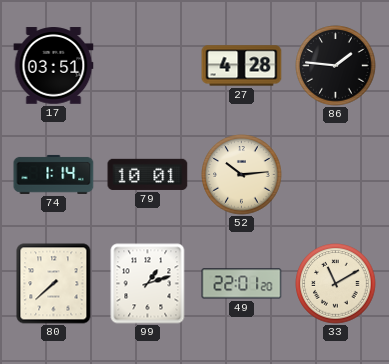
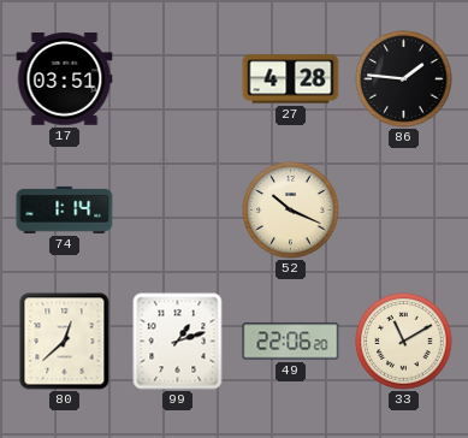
79: 10:01 -> none (148, 174)
52: 10:14 -> 10:19 (291, 211)
80: 7:38 -> 12:38 (65, 342)
49: 22:01 -> 22:06 (291, 342)
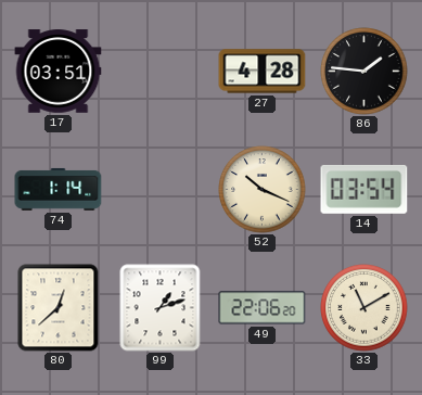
14: none -> 03:54 (365, 190)
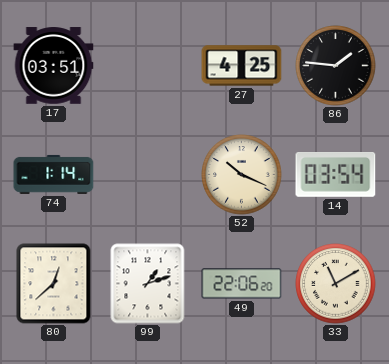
27: 4:28 -> 4:25 (242, 66)
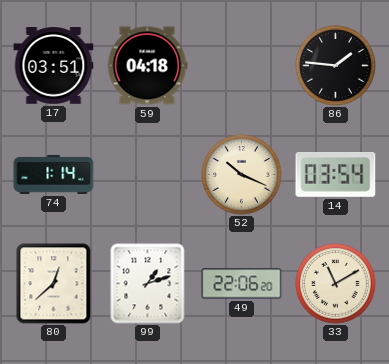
59: none -> 04:18 (147, 66)
27: 4:25 -> none (242, 66)
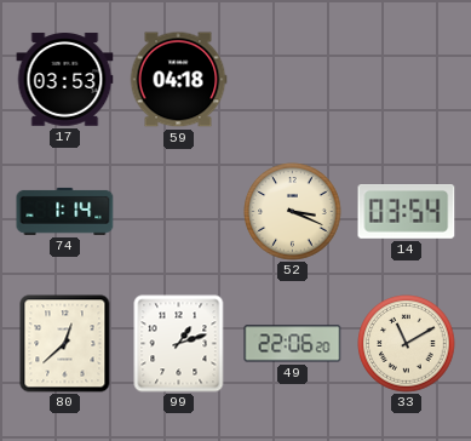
17: 03:51 -> 03:53 (65, 80)
86: 1:46 -> none (336, 66)
52: 10:19 -> 3:19 (293, 212)
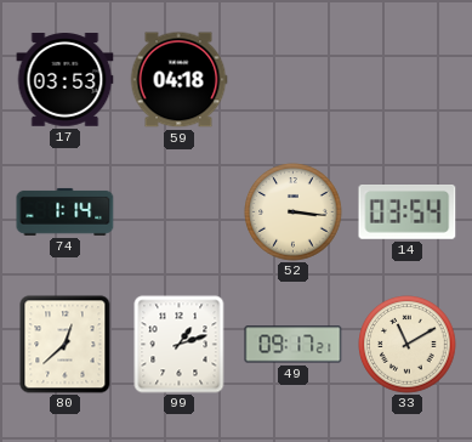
52: 3:19 -> 3:16 (294, 212)
49: 22:06 -> 09:17 (294, 345)
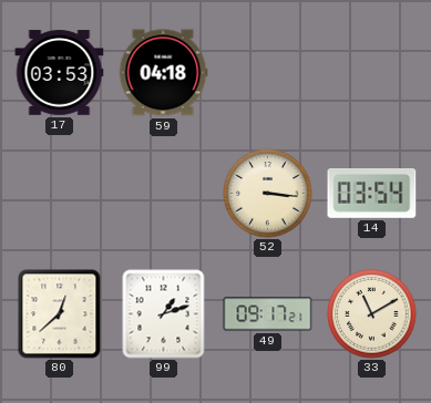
74: 1:14 -> none (66, 211)
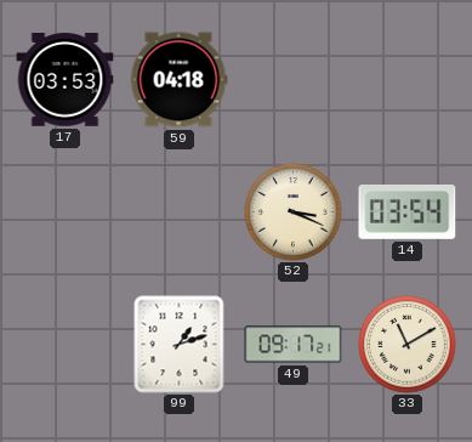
52: 3:16 -> 3:19 (294, 212)
80: 12:38 -> none (60, 314)
